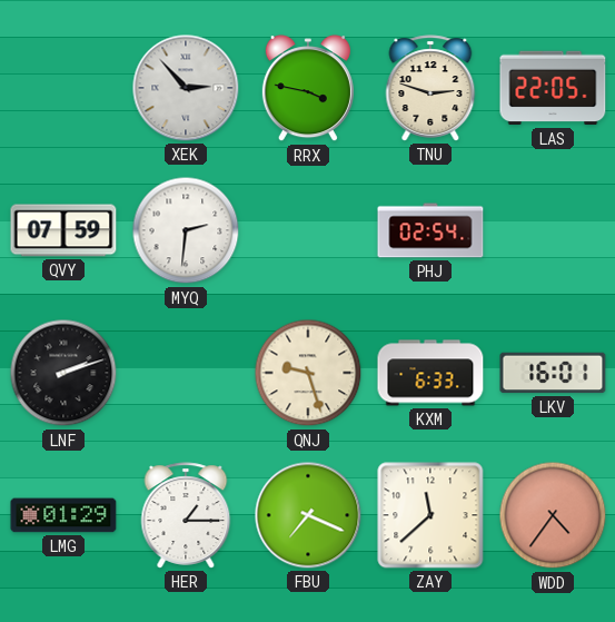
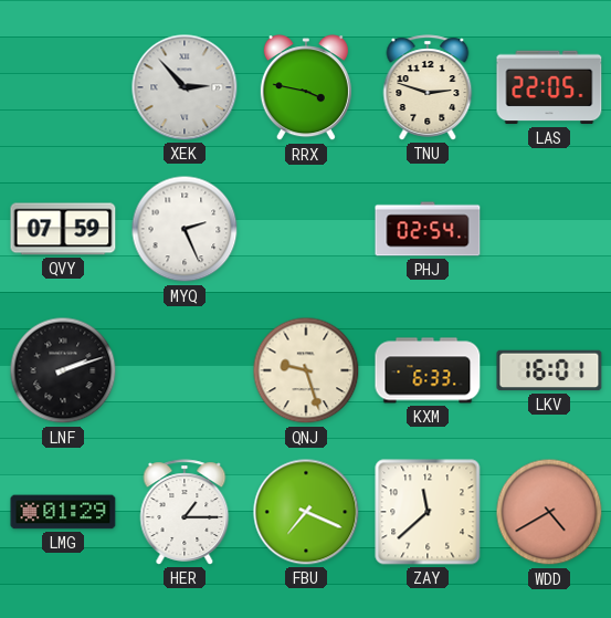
MYQ: 2:31 -> 2:26 (185, 229)
WDD: 4:36 -> 4:40 (549, 512)
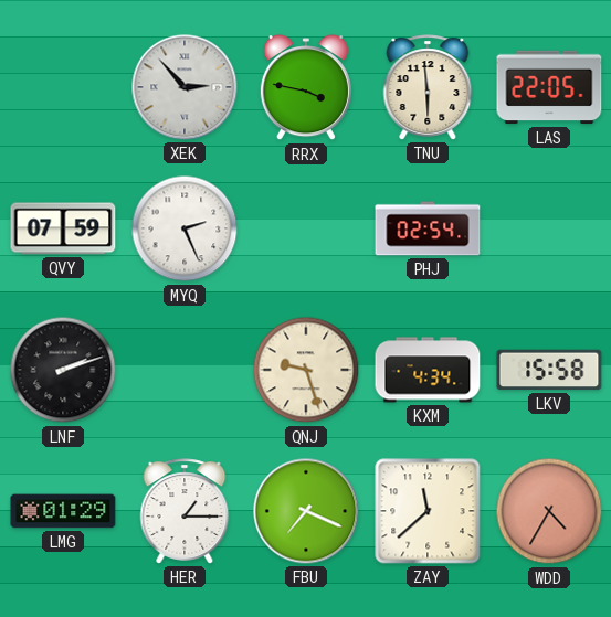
TNU: 2:48 -> 5:59 (428, 87)
KXM: 6:33 -> 4:34 (428, 370)
LKV: 16:01 -> 15:58 (549, 370)
WDD: 4:40 -> 4:35 (549, 511)
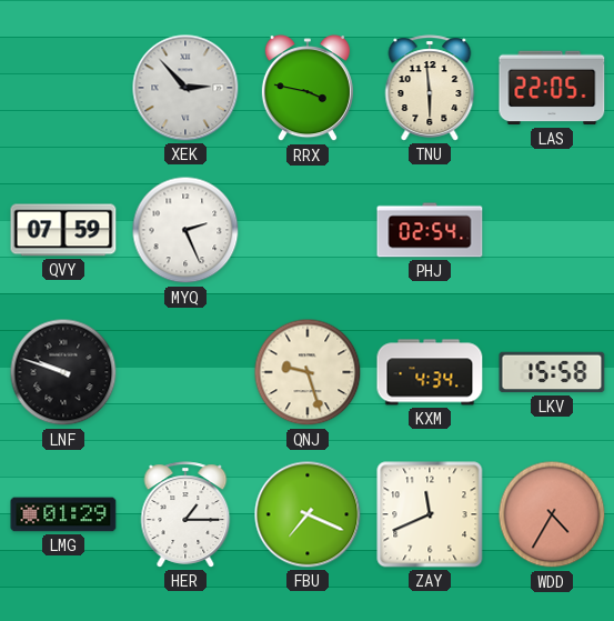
LNF: 2:12 -> 9:48 (63, 372)
ZAY: 11:38 -> 11:41 (430, 514)
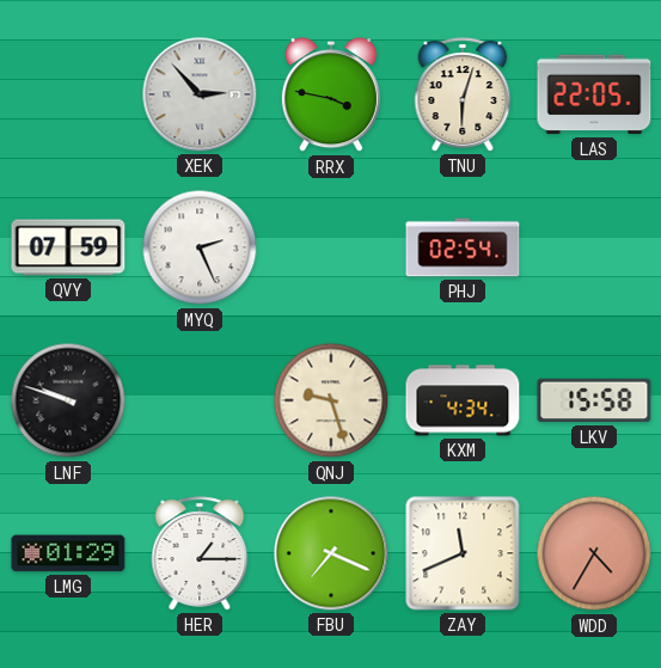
TNU: 5:59 -> 6:03 (463, 94)
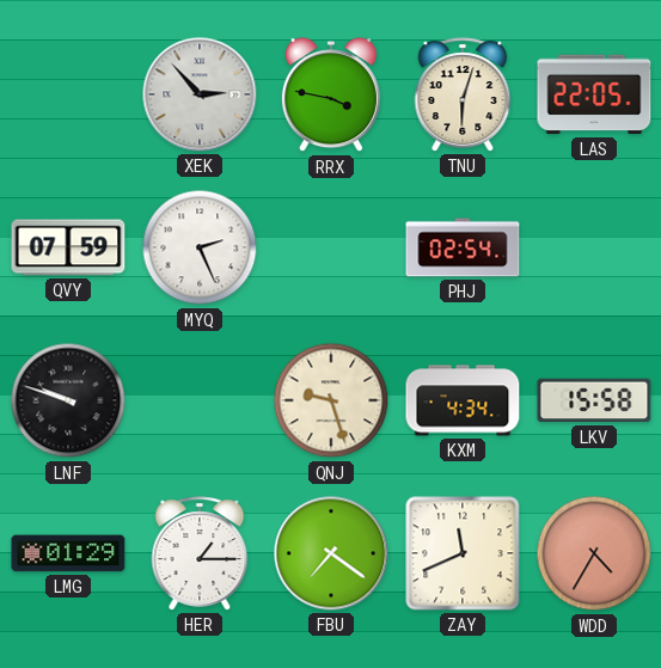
FBU: 7:19 -> 7:21 (331, 553)
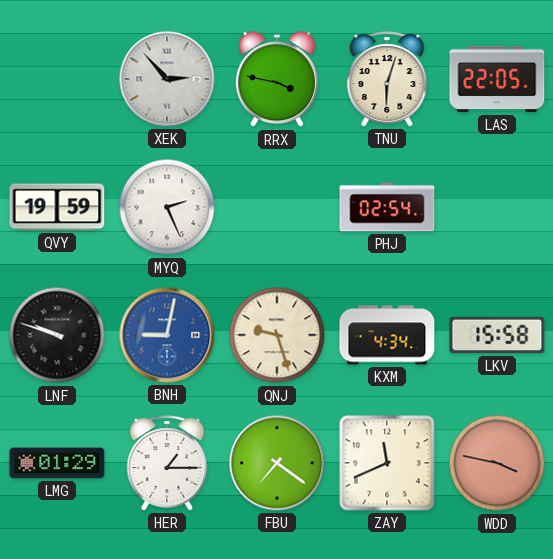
QVY: 07:59 -> 19:59 (57, 207)
BNH: none -> 9:02 (167, 335)
WDD: 4:35 -> 3:47 (497, 463)
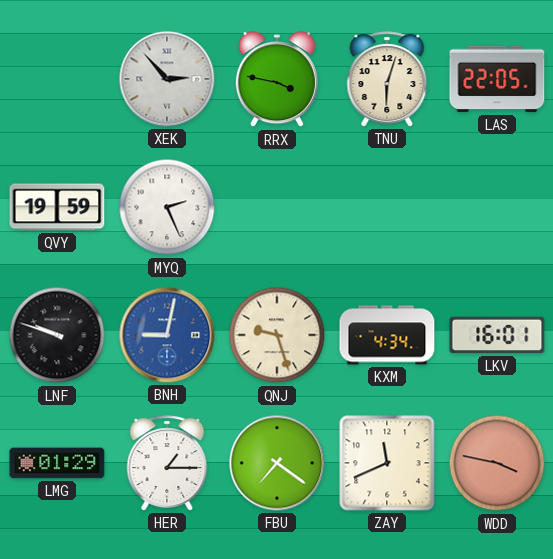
PHJ: 02:54 -> none (387, 207)
LKV: 15:58 -> 16:01 (497, 335)
